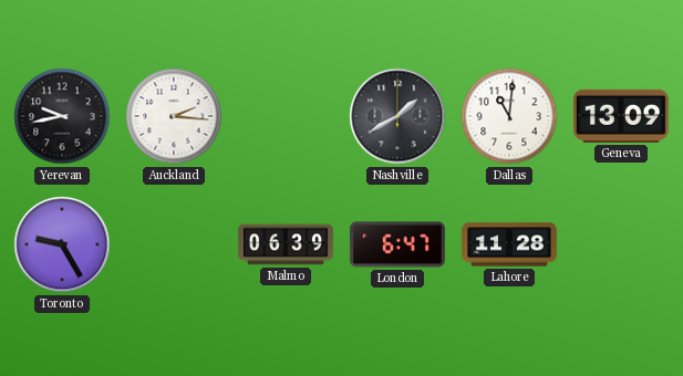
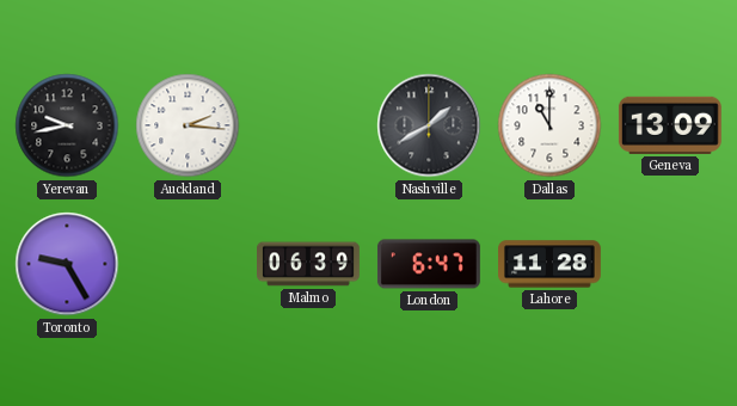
Dallas: 11:01 -> 11:00 (549, 125)
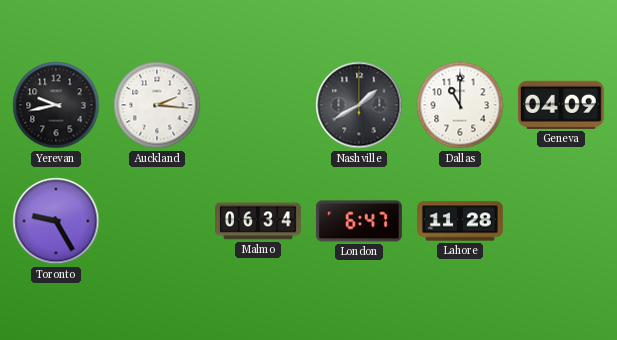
Geneva: 13:09 -> 04:09 (561, 105)
Malmo: 06:39 -> 06:34 (259, 221)
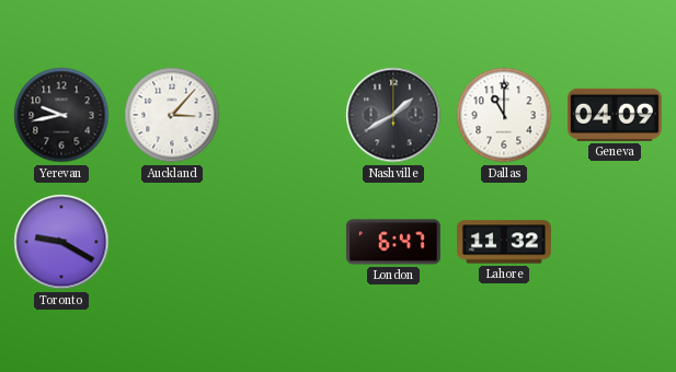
Auckland: 2:16 -> 3:07 (172, 115)
Toronto: 9:25 -> 9:20 (61, 242)
Malmo: 06:34 -> none (259, 221)
Lahore: 11:28 -> 11:32 (505, 242)
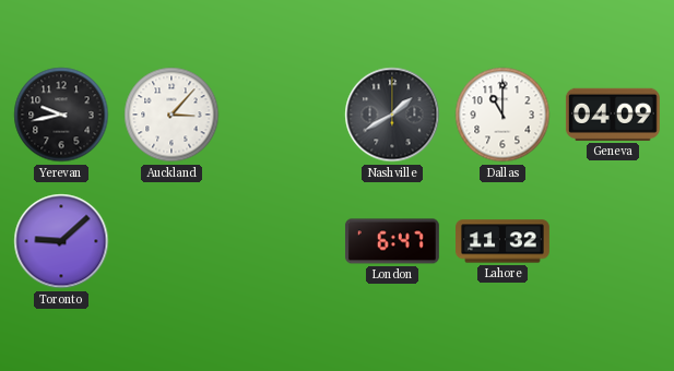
Toronto: 9:20 -> 9:08 (61, 241)
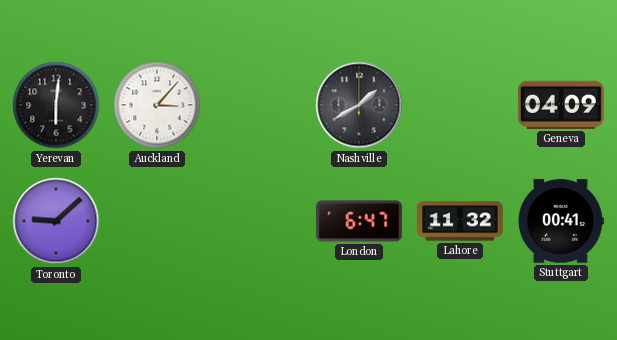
Yerevan: 9:43 -> 6:01 (56, 105)
Dallas: 11:00 -> none (502, 115)
Stuttgart: none -> 00:41 (561, 221)
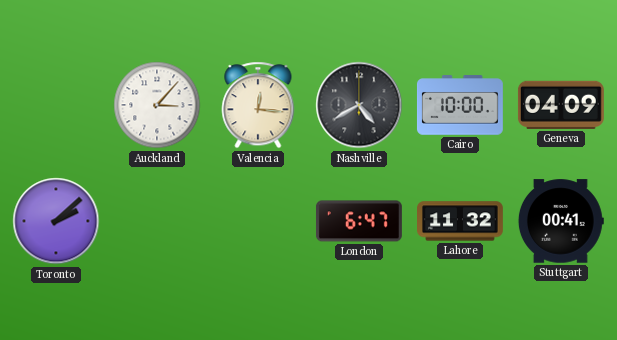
Yerevan: 6:01 -> none (56, 105)
Valencia: none -> 12:16 (258, 105)
Nashville: 1:40 -> 4:40 (359, 105)
Cairo: none -> 10:00 (460, 105)
Toronto: 9:08 -> 2:08 (56, 221)
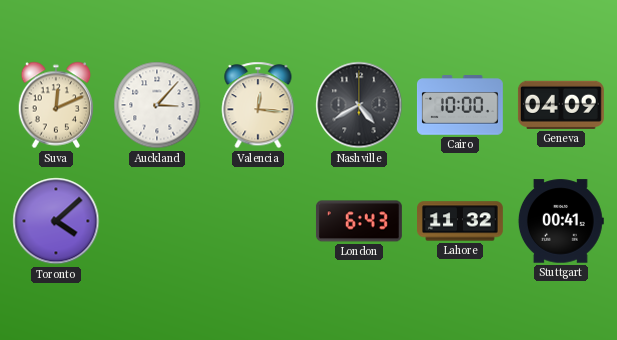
Suva: none -> 12:11 (56, 105)
Toronto: 2:08 -> 4:08 (56, 221)
London: 6:47 -> 6:43 (359, 221)
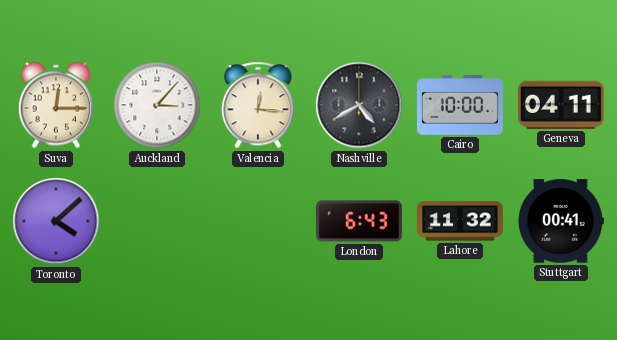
Suva: 12:11 -> 12:15 (56, 105)
Geneva: 04:09 -> 04:11 (561, 105)
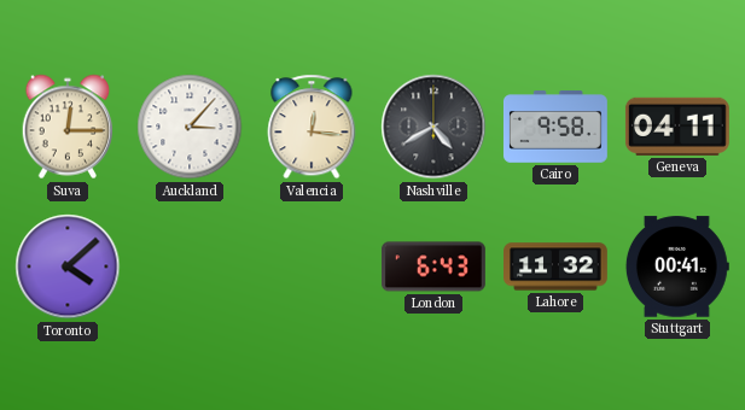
Cairo: 10:00 -> 9:58 (555, 127)
